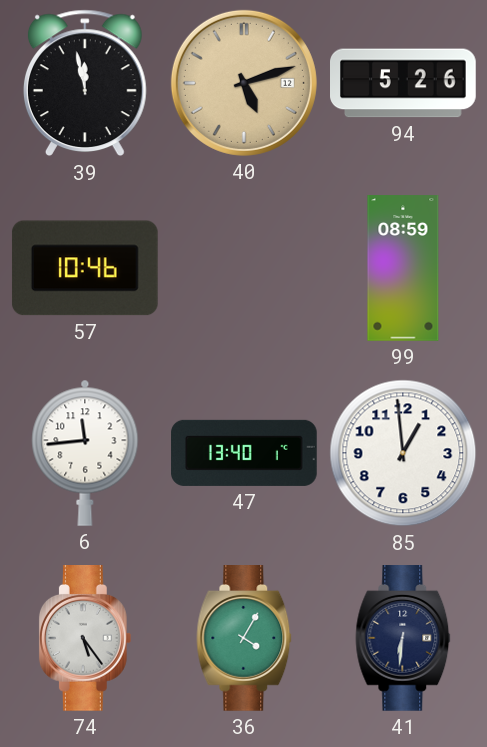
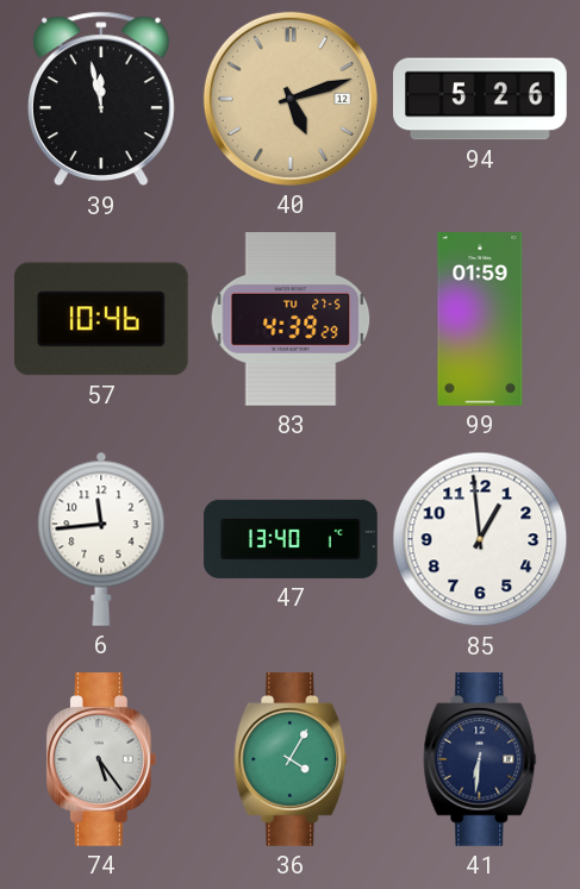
83: none -> 4:39 (291, 320)
99: 08:59 -> 01:59 (480, 319)
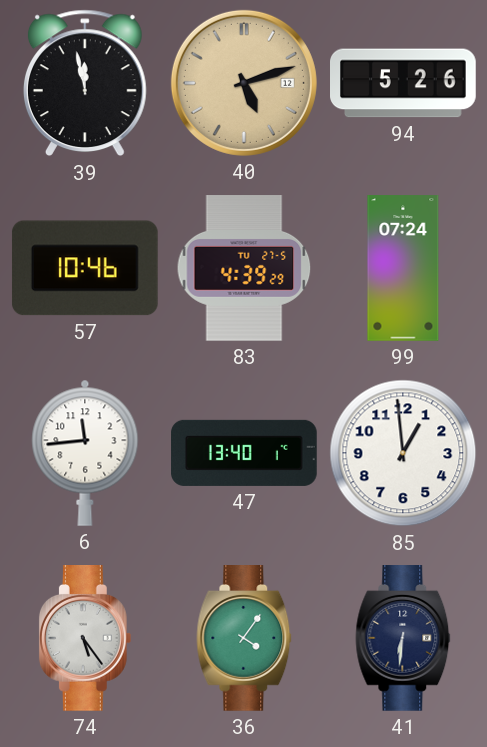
99: 01:59 -> 07:24 (403, 268)
36: 4:05 -> 4:06 (244, 639)
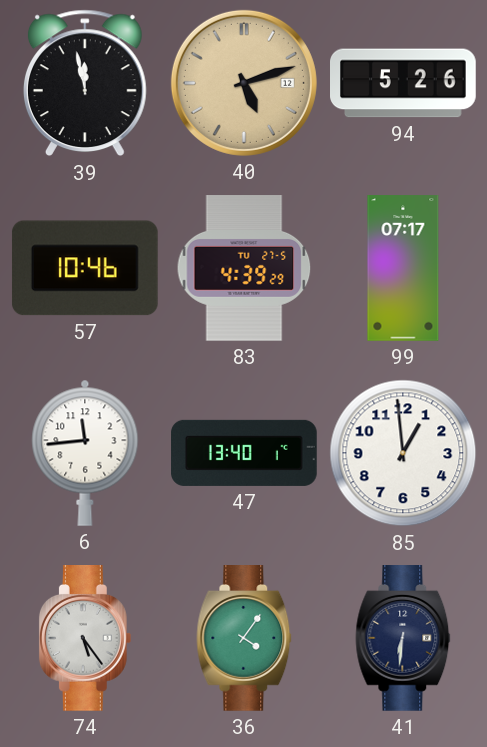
99: 07:24 -> 07:17 (403, 268)
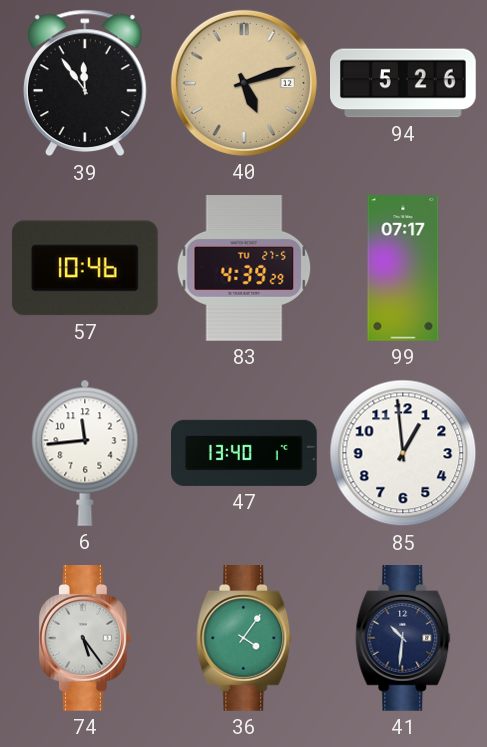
39: 11:58 -> 11:54 (85, 83)
41: 6:31 -> 10:31 (403, 639)
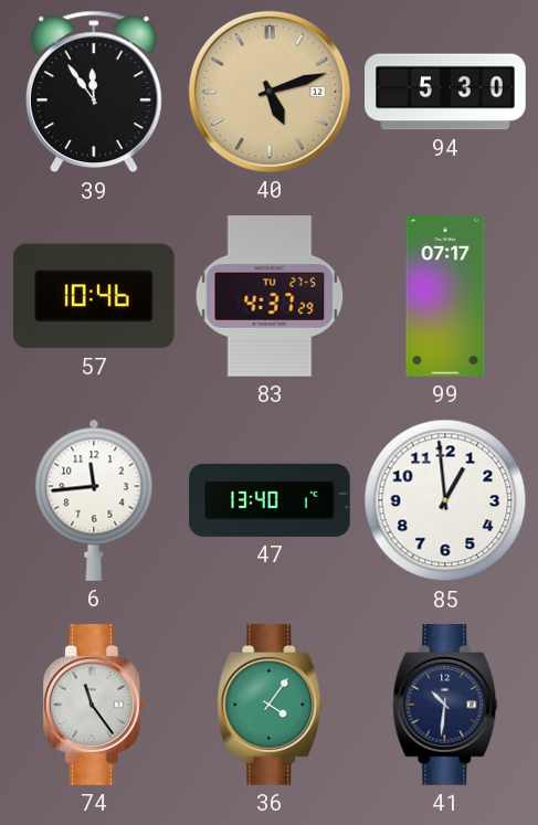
94: 5:26 -> 5:30 (446, 92)
83: 4:39 -> 4:37 (270, 297)
74: 5:24 -> 11:24 (94, 706)
